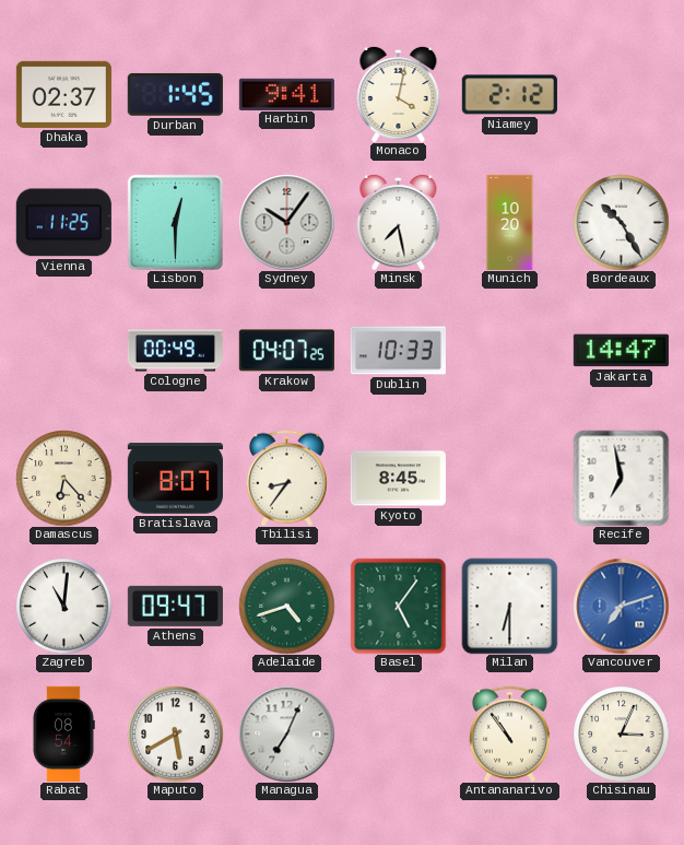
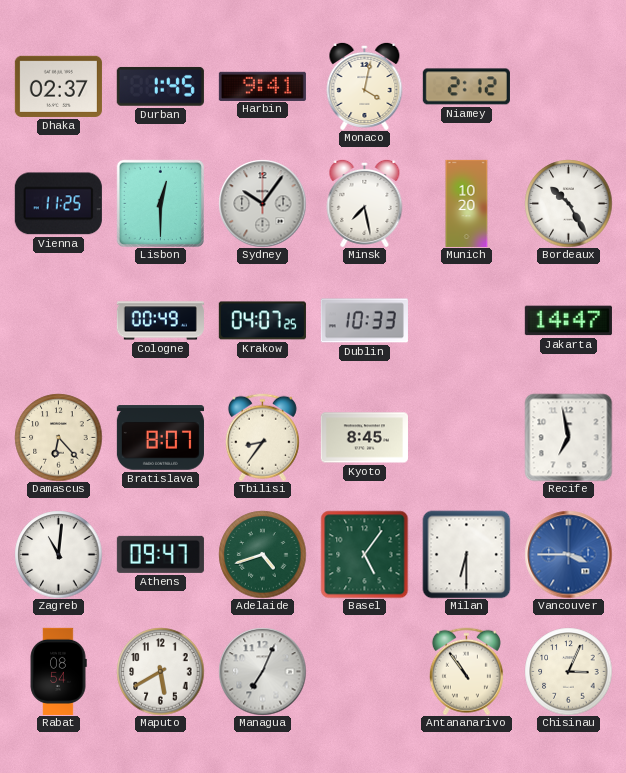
Vancouver: 7:12 -> 3:45 (568, 554)
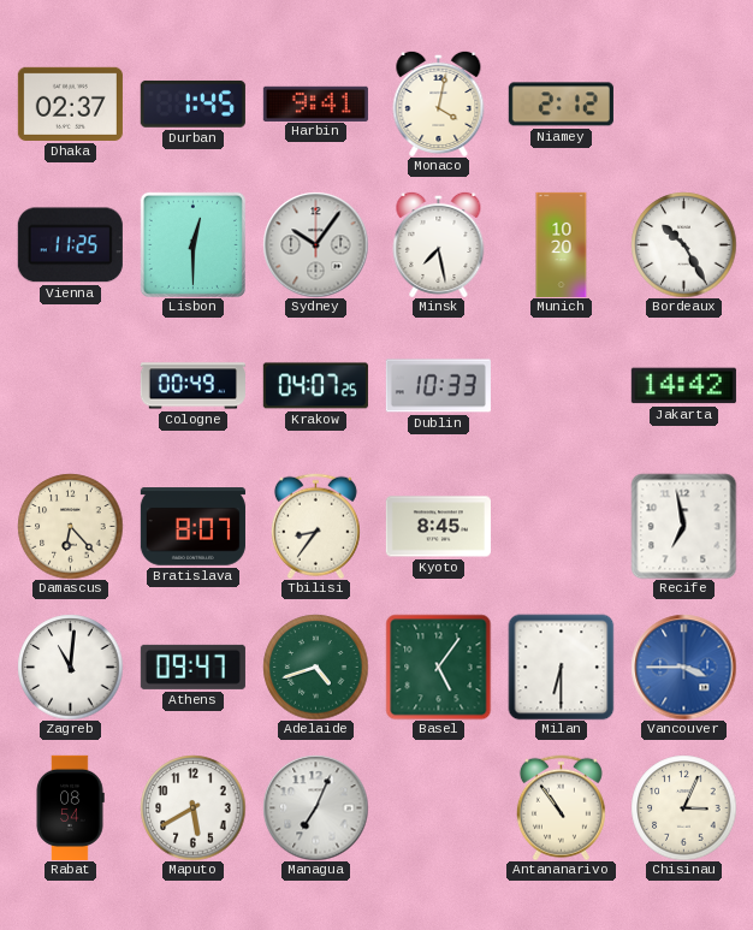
Jakarta: 14:47 -> 14:42 (683, 386)
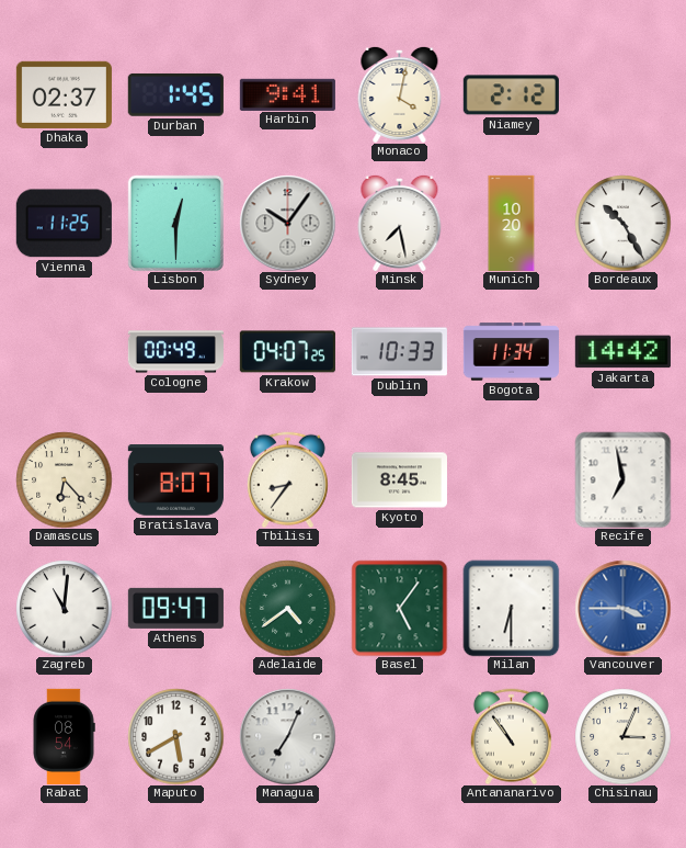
Bogota: none -> 11:34 (511, 352)
Adelaide: 4:42 -> 4:39 (287, 608)
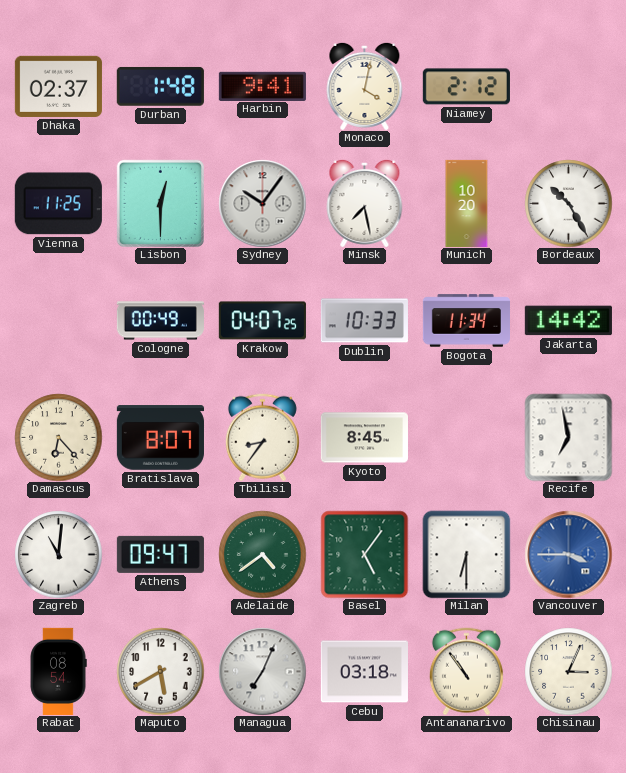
Durban: 1:45 -> 1:48 (160, 86)
Cebu: none -> 03:18 (364, 672)
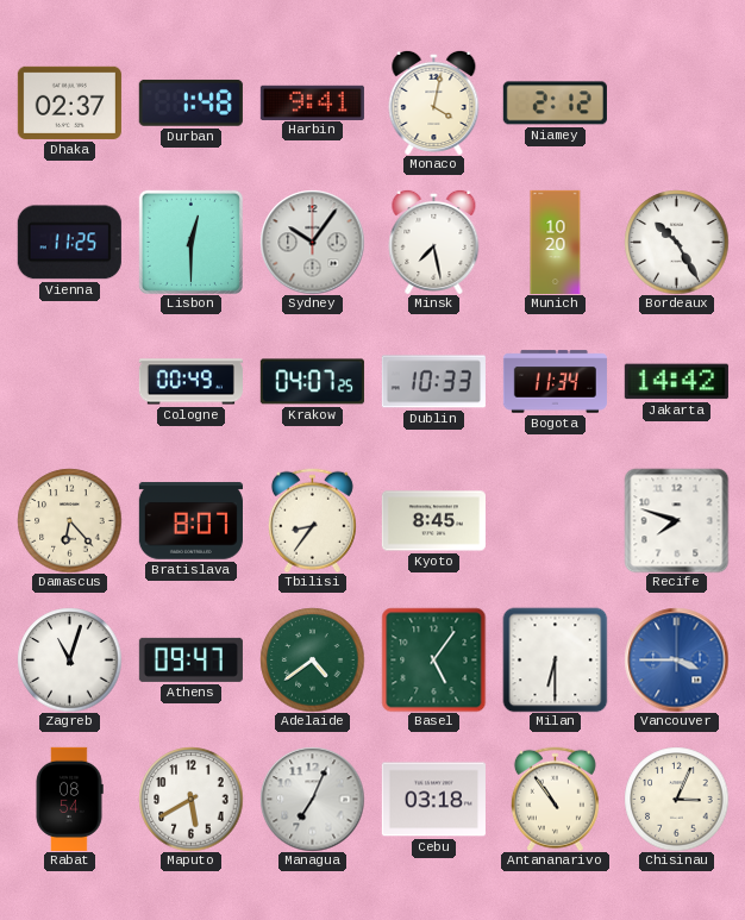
Recife: 6:58 -> 7:48 (676, 520)
Zagreb: 11:01 -> 11:03 (69, 659)
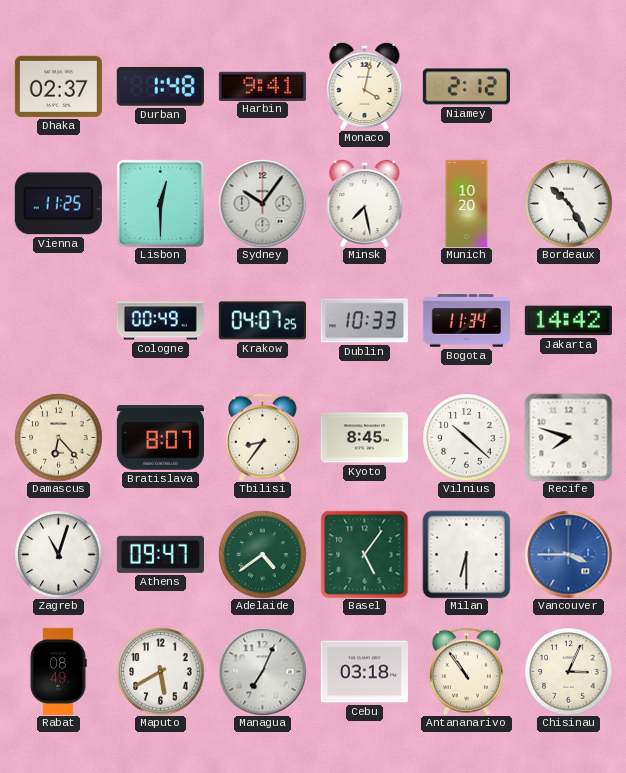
Vilnius: none -> 10:22 (466, 437)
Rabat: 08:54 -> 08:49 (58, 671)
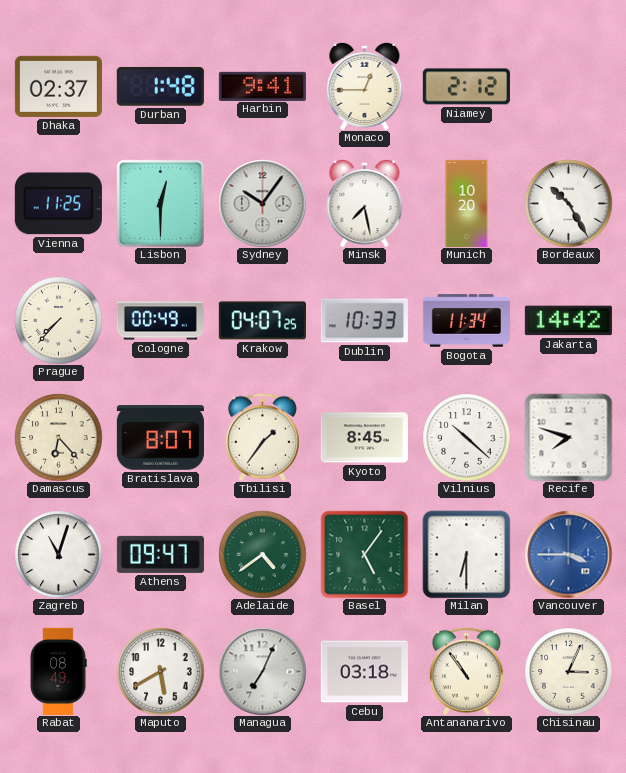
Monaco: 4:02 -> 12:45 (365, 86)
Prague: none -> 7:37 (58, 320)
Tbilisi: 8:36 -> 1:36 (262, 437)
